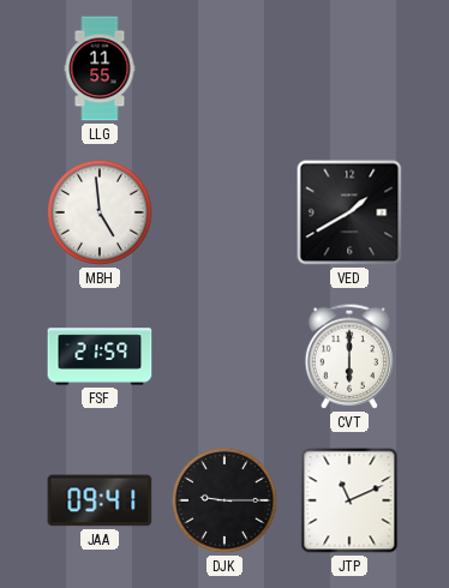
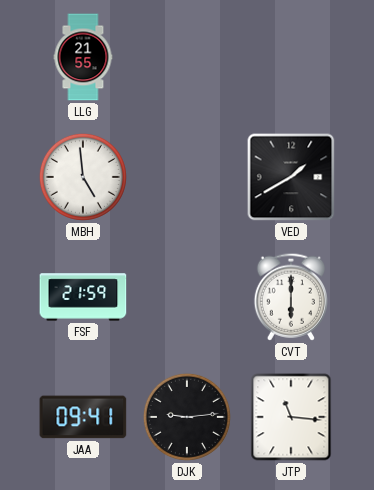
LLG: 11:55 -> 21:55 (83, 57)
DJK: 9:15 -> 9:14 (187, 417)
JTP: 11:11 -> 11:16 (291, 417)
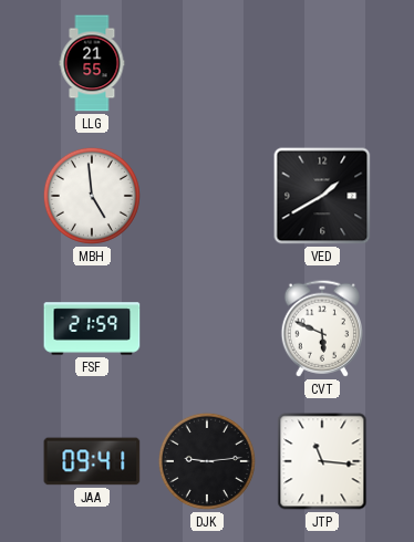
CVT: 6:00 -> 5:49 (321, 329)
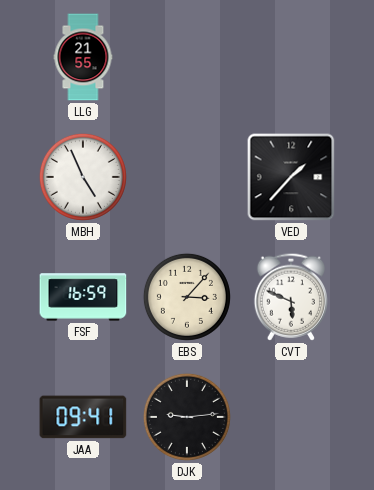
MBH: 4:59 -> 4:56 (83, 177)
VED: 1:40 -> 1:37 (291, 177)
FSF: 21:59 -> 16:59 (83, 297)
EBS: none -> 3:07 (187, 297)
JTP: 11:16 -> none (322, 461)
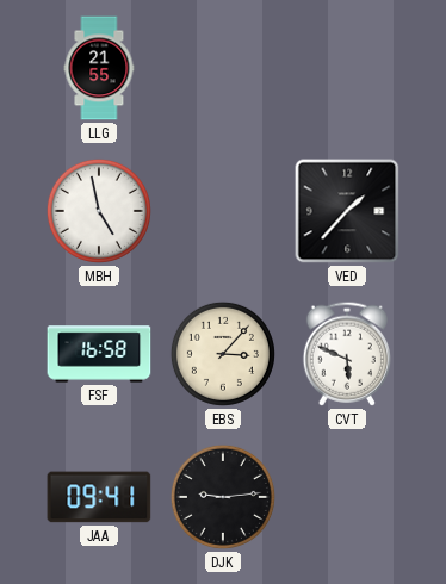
MBH: 4:56 -> 4:58 (99, 211)
FSF: 16:59 -> 16:58 (99, 354)
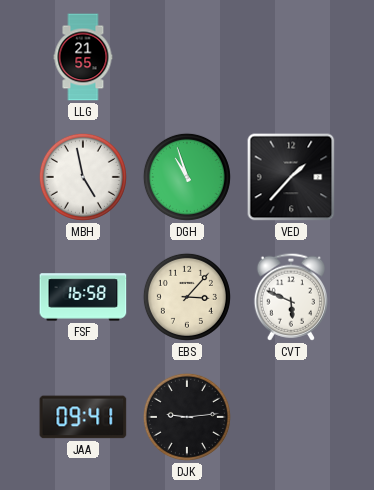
DGH: none -> 10:57 (187, 177)
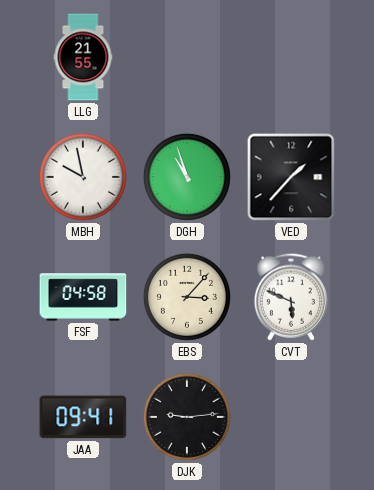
MBH: 4:58 -> 9:58 (83, 177)
FSF: 16:58 -> 04:58 (83, 297)
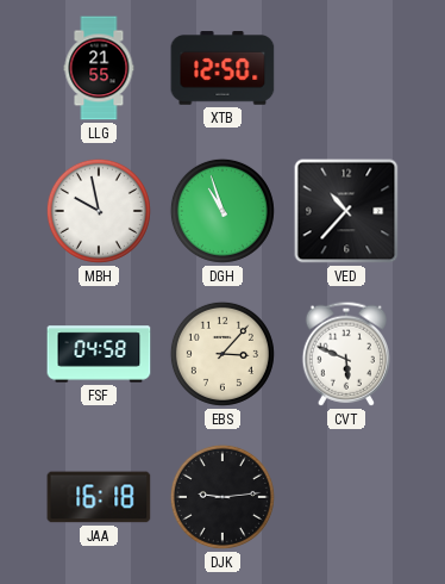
XTB: none -> 12:50 (223, 68)
VED: 1:37 -> 10:37 (346, 211)
JAA: 09:41 -> 16:18 (99, 497)
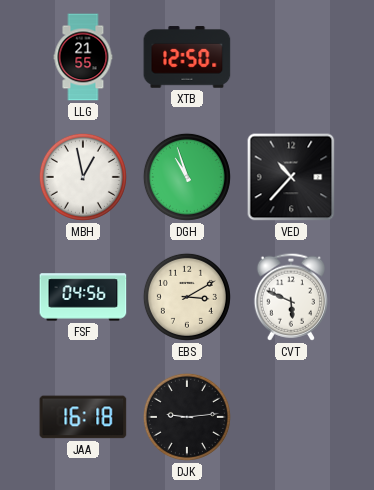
MBH: 9:58 -> 12:58 (83, 177)
FSF: 04:58 -> 04:56 (83, 297)
EBS: 3:07 -> 3:10 (187, 297)
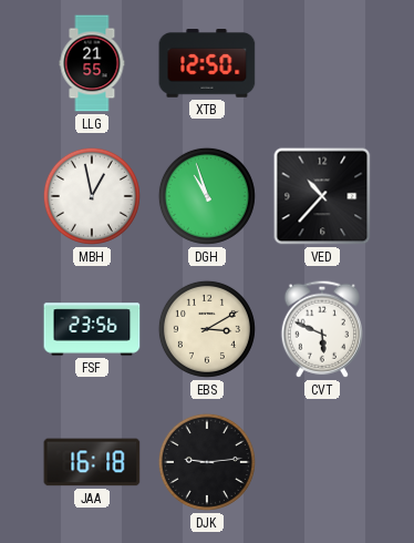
FSF: 04:56 -> 23:56 (92, 329)
